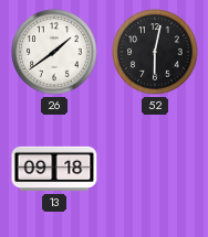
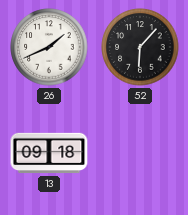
26: 1:39 -> 1:41 (49, 47)
52: 6:02 -> 6:07 (140, 47)
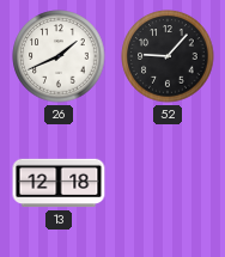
52: 6:07 -> 9:07 (168, 56)
13: 09:18 -> 12:18 (59, 183)
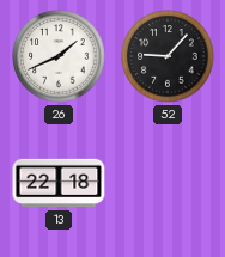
13: 12:18 -> 22:18 (59, 183)
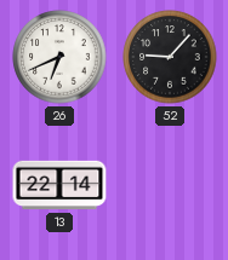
26: 1:41 -> 6:41 (59, 57)
13: 22:18 -> 22:14 (59, 185)
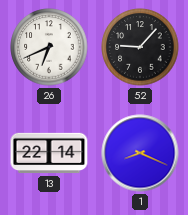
1: none -> 8:19 (140, 153)
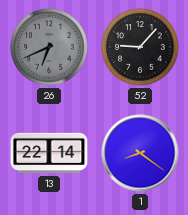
26 dial: white -> grey (49, 47)
1: 8:19 -> 8:21 (140, 153)
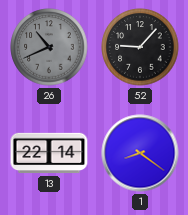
26: 6:41 -> 10:41 (49, 47)
